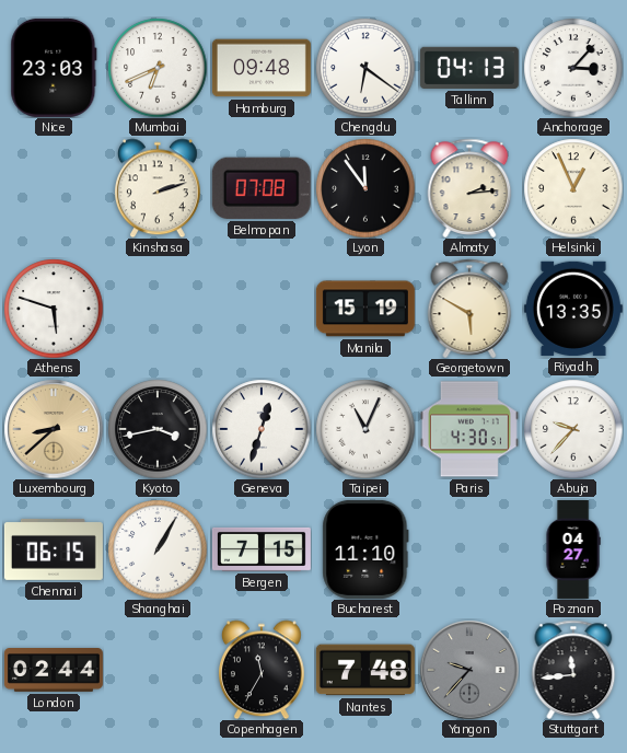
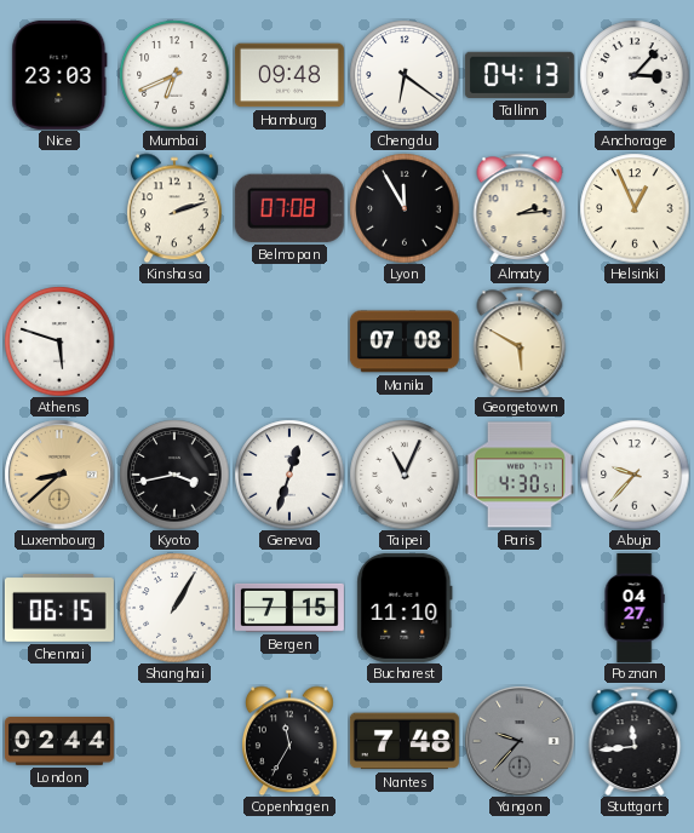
Lyon: 11:54 -> 11:55 (405, 208)
Manila: 15:19 -> 07:08 (405, 341)
Riyadh: 13:35 -> none (573, 309)
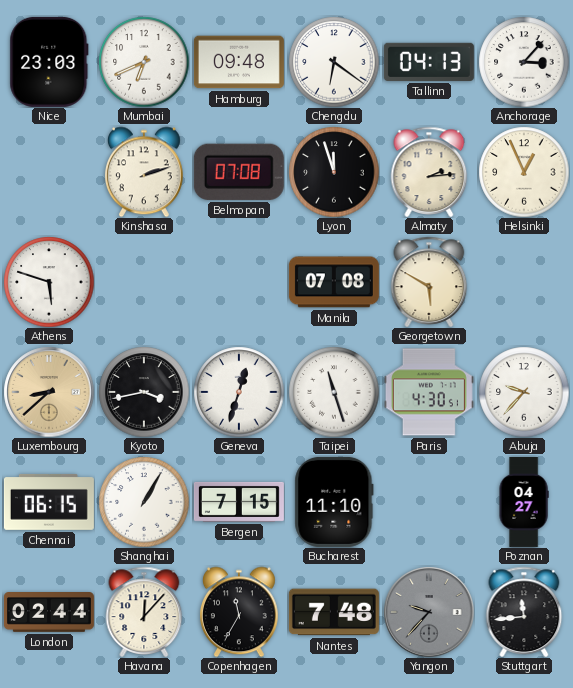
Lyon: 11:55 -> 11:57 (334, 172)
Taipei: 11:04 -> 11:27 (334, 392)
Havana: none -> 12:07 (144, 612)
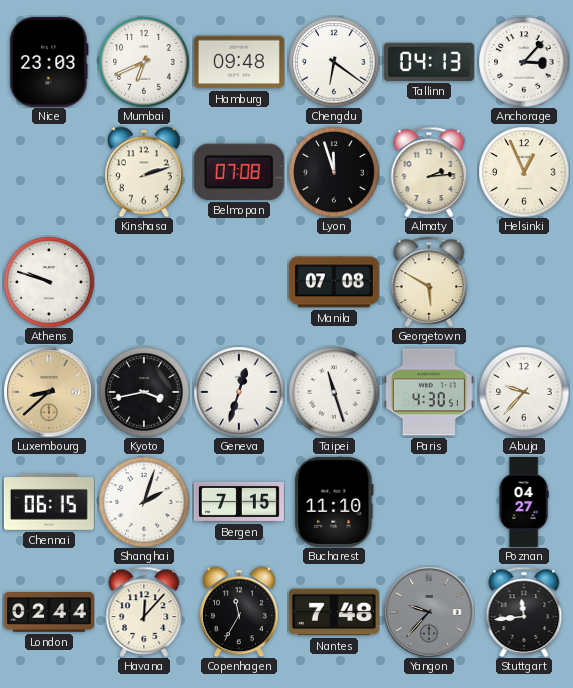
Athens: 5:48 -> 9:48 (49, 282)
Shanghai: 1:05 -> 2:03 (144, 502)
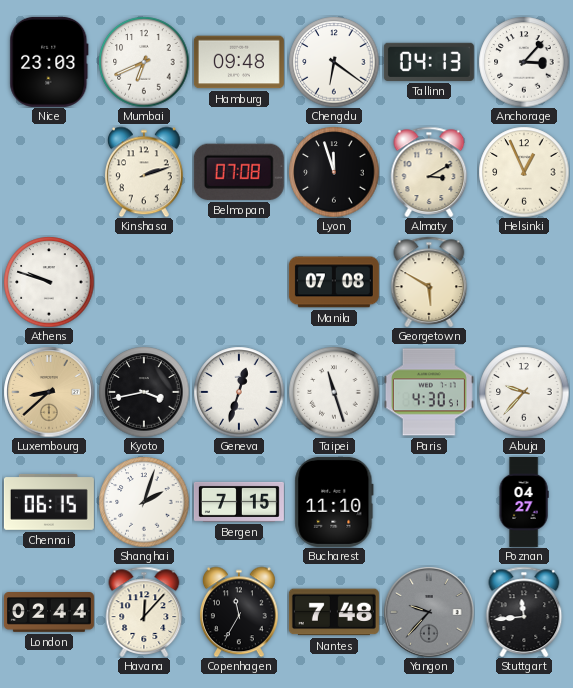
Almaty: 2:14 -> 3:10 (429, 172)
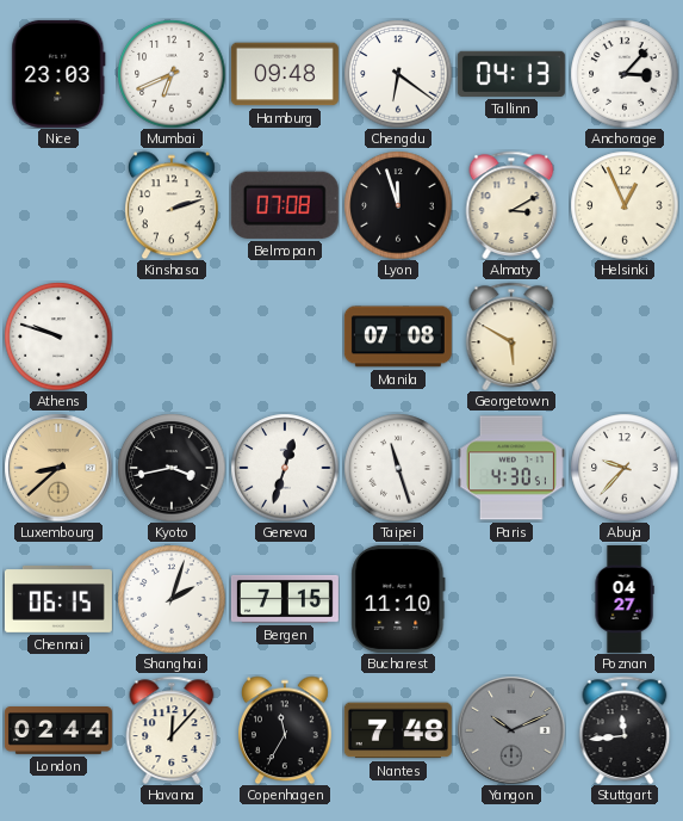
Yangon: 9:37 -> 10:11 (511, 730)
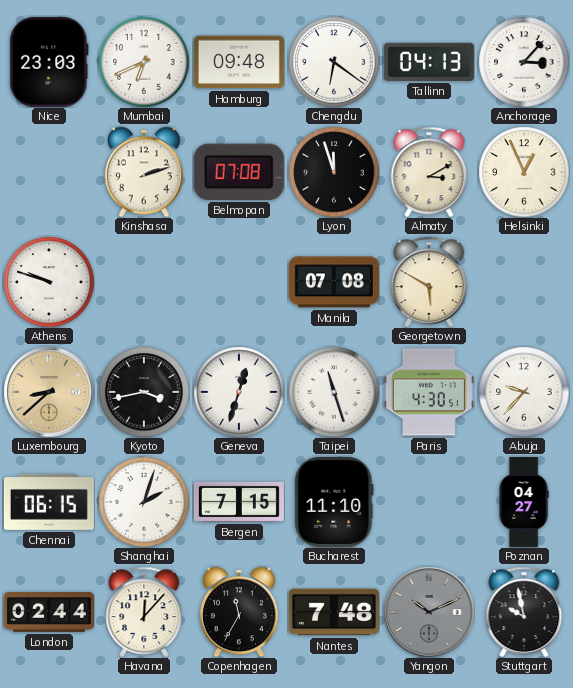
Stuttgart: 11:44 -> 9:58 (524, 612)
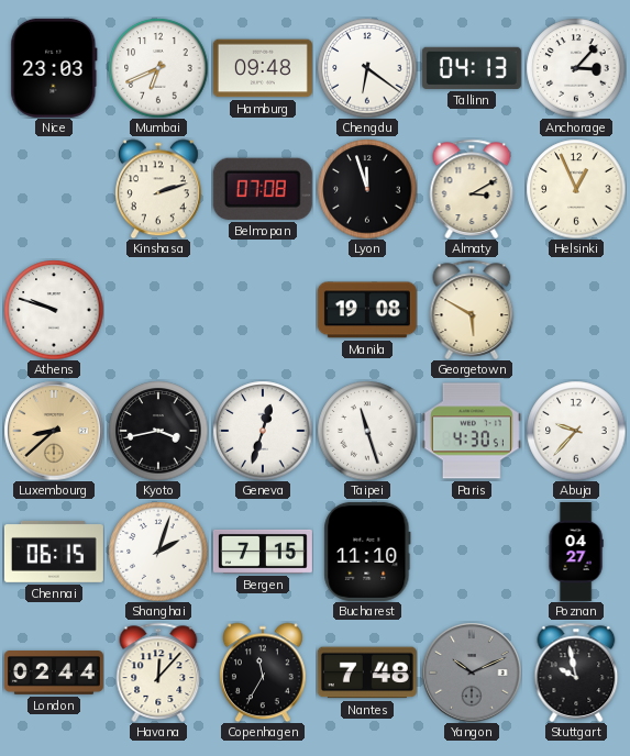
Manila: 07:08 -> 19:08 (367, 310)
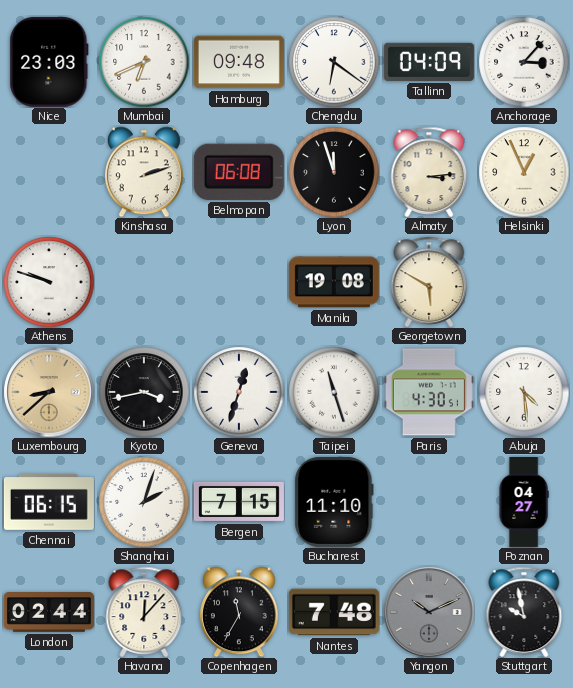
Tallinn: 04:13 -> 04:09 (429, 62)
Belmopan: 07:08 -> 06:08 (239, 172)
Almaty: 3:10 -> 3:14 (429, 172)
Abuja: 9:37 -> 4:29 (524, 392)
